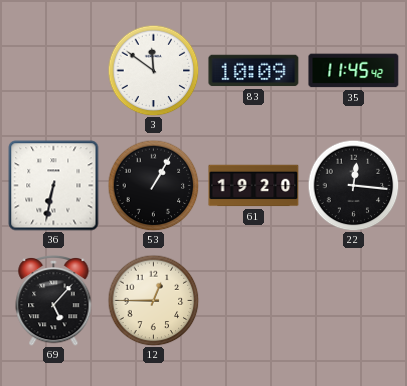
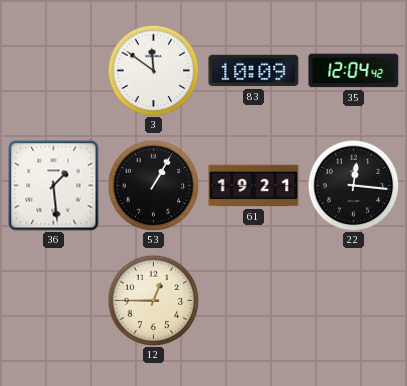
35: 11:45 -> 12:04 (354, 71)
36: 6:32 -> 1:29 (54, 186)
61: 19:20 -> 19:21 (254, 186)
69: 5:07 -> none (54, 300)
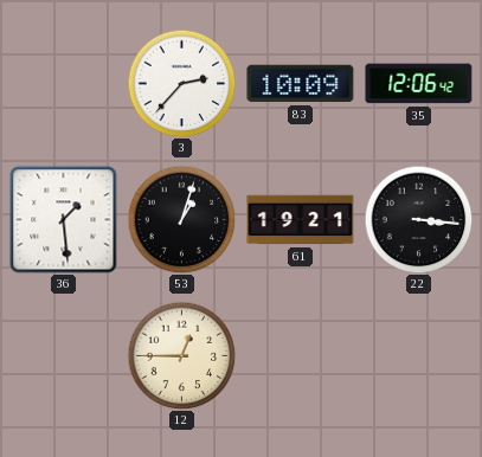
3: 11:51 -> 2:37 (181, 83)
35: 12:04 -> 12:06 (419, 84)
53: 1:05 -> 1:03 (181, 219)
22: 12:16 -> 3:16 (418, 219)
